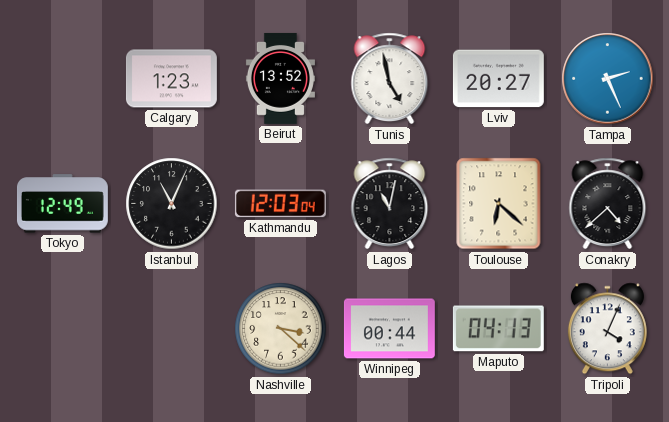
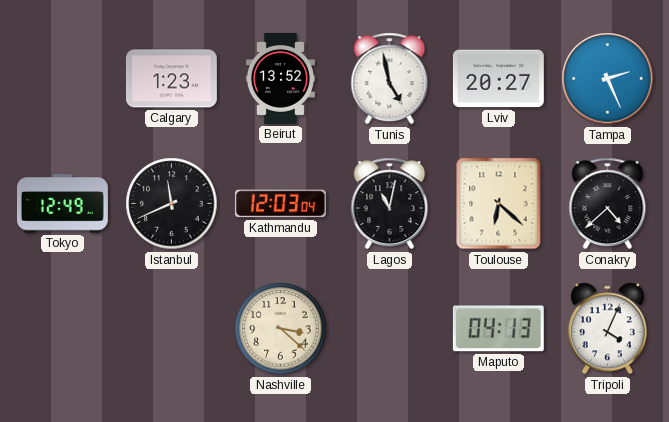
Istanbul: 11:04 -> 11:41 (172, 204)
Winnipeg: 00:44 -> none (389, 329)
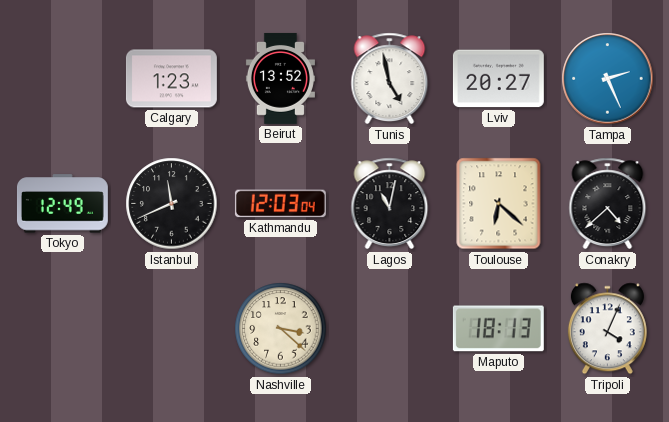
Maputo: 04:13 -> 18:13 (498, 329)
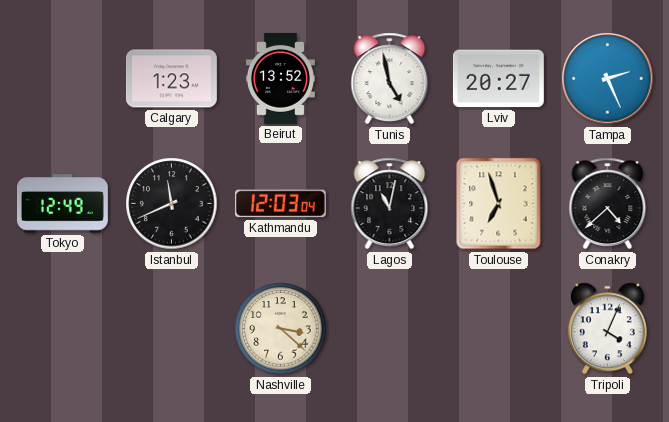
Toulouse: 6:22 -> 6:57 (499, 204)
Maputo: 18:13 -> none (498, 329)
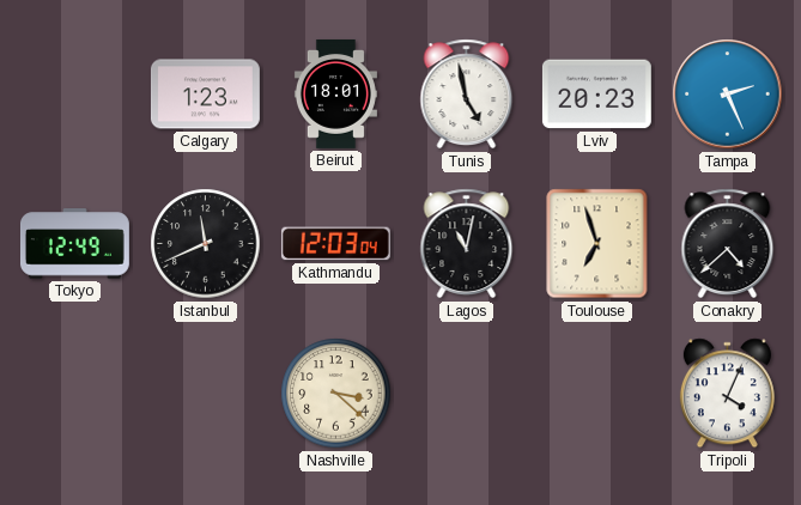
Beirut: 13:52 -> 18:01 (335, 95)
Lviv: 20:27 -> 20:23 (596, 95)
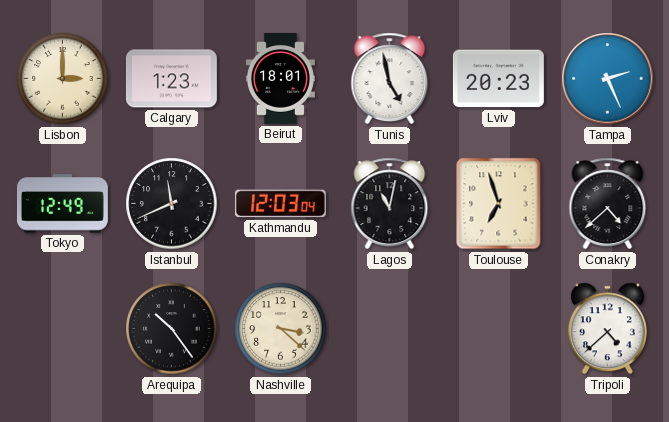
Lisbon: none -> 3:00 (63, 79)
Arequipa: none -> 10:24 (172, 329)
Tripoli: 4:04 -> 4:38 (607, 329)
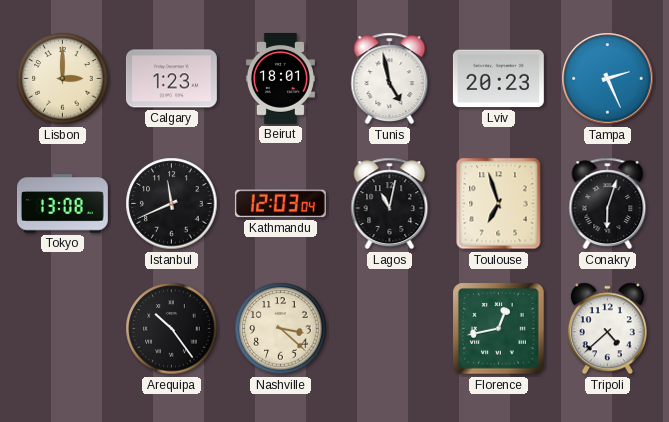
Tokyo: 12:49 -> 13:08 (62, 204)
Conakry: 4:38 -> 6:03 (608, 204)
Florence: none -> 12:43 (499, 329)
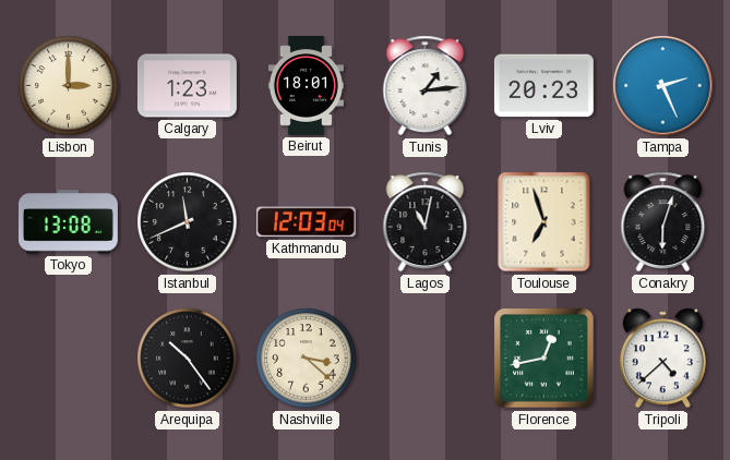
Tunis: 4:58 -> 1:14 (426, 86)
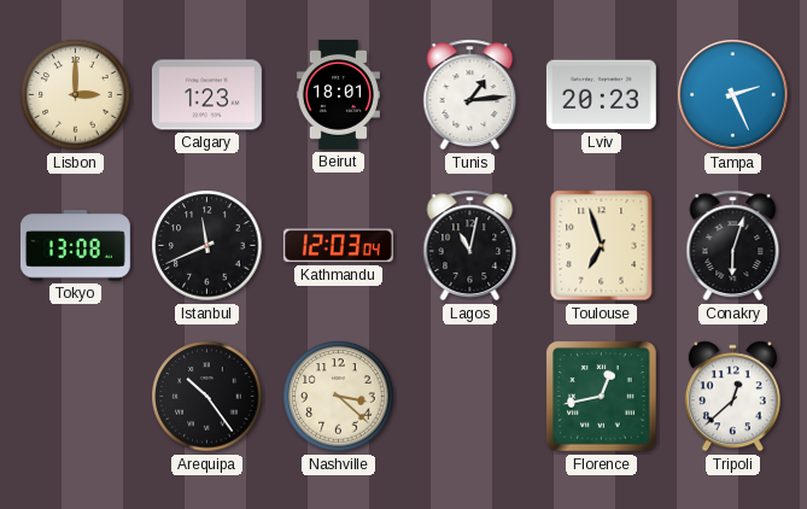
Tripoli: 4:38 -> 12:38 (732, 397)
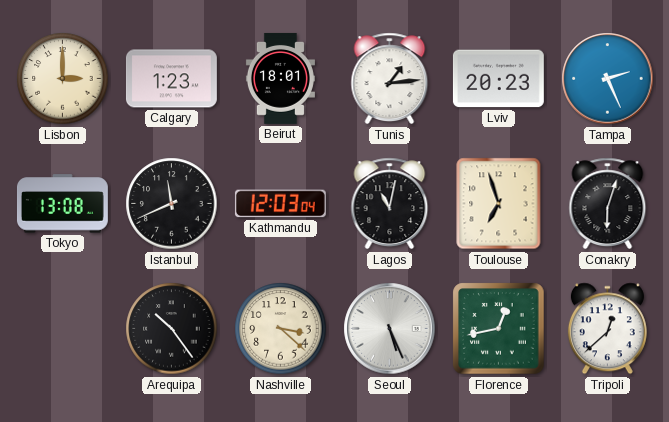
Seoul: none -> 5:26 (390, 329)
